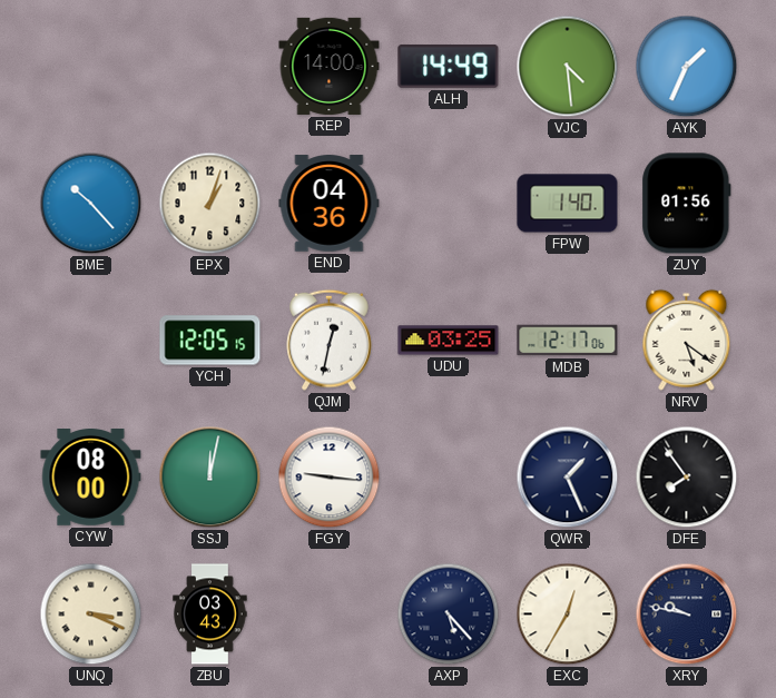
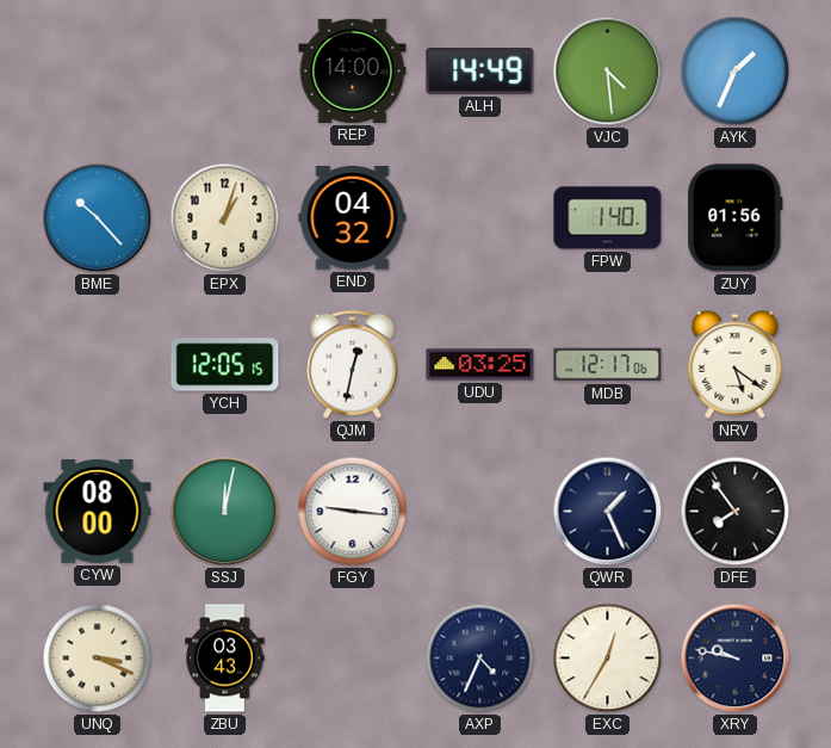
END: 04:36 -> 04:32 (353, 218)
AXP: 5:23 -> 4:34 (480, 659)
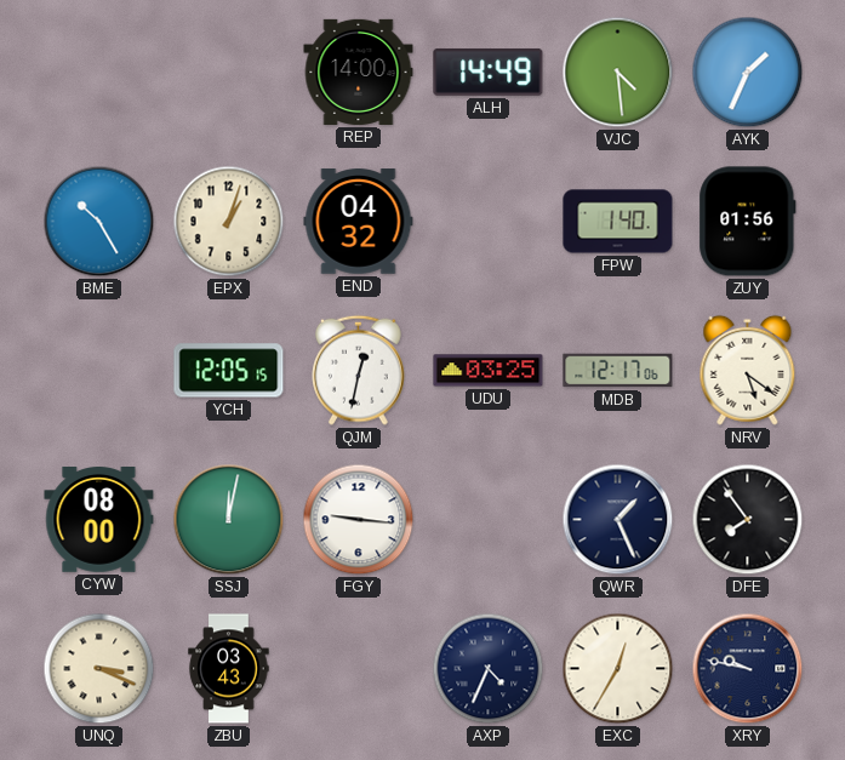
BME: 10:23 -> 10:25 (99, 222)
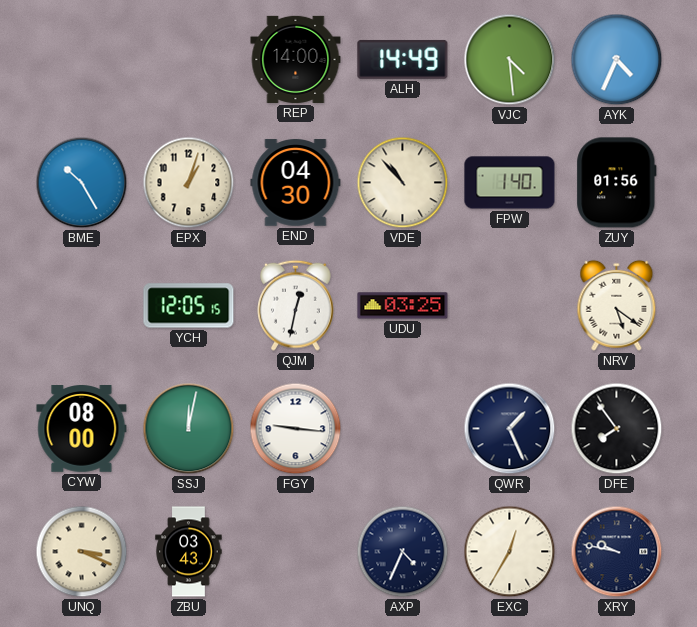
AYK: 1:34 -> 4:34 (617, 60)
END: 04:32 -> 04:30 (296, 183)
VDE: none -> 10:53 (403, 183)
MDB: 12:17 -> none (618, 371)
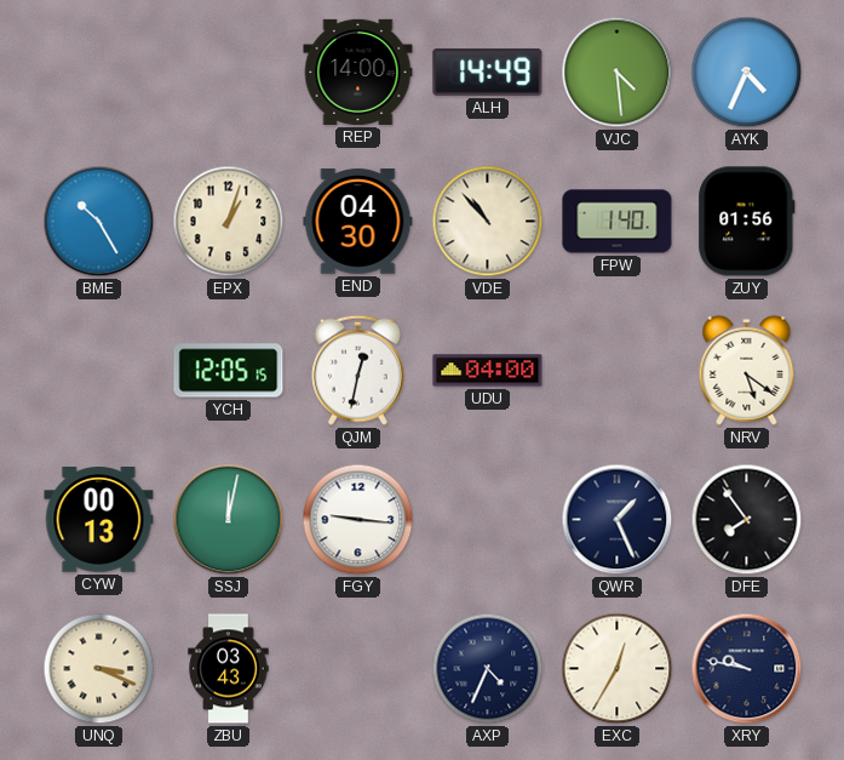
UDU: 03:25 -> 04:00 (488, 371)
CYW: 08:00 -> 00:13 (99, 520)
